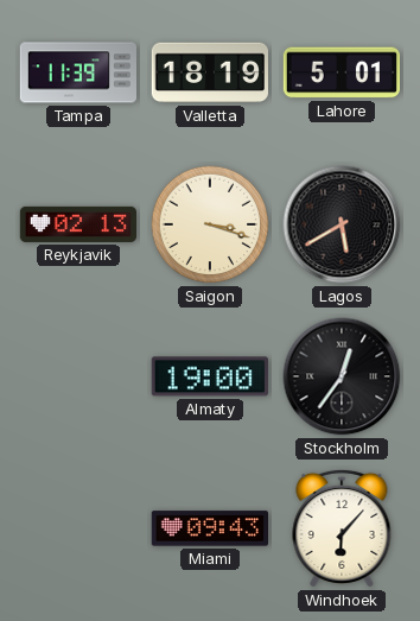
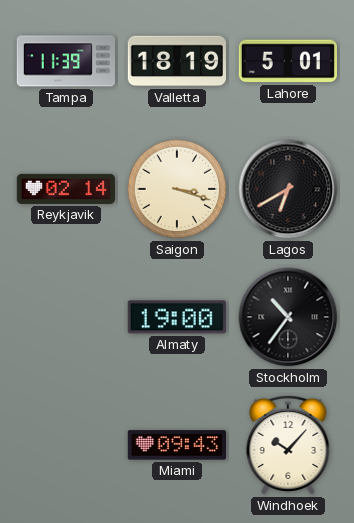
Reykjavik: 02:13 -> 02:14 (66, 189)
Lagos: 5:40 -> 6:40 (288, 189)
Stockholm: 12:36 -> 10:36 (288, 317)
Windhoek: 6:07 -> 10:07 (288, 445)
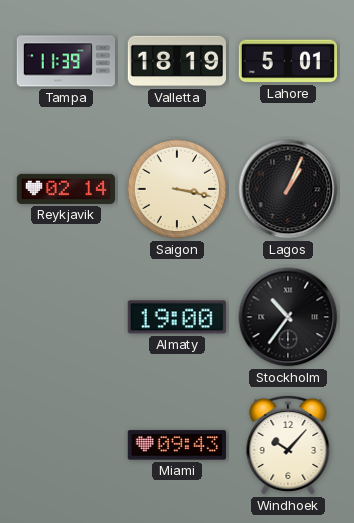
Saigon: 3:18 -> 3:17 (177, 189)
Lagos: 6:40 -> 1:04 (288, 189)
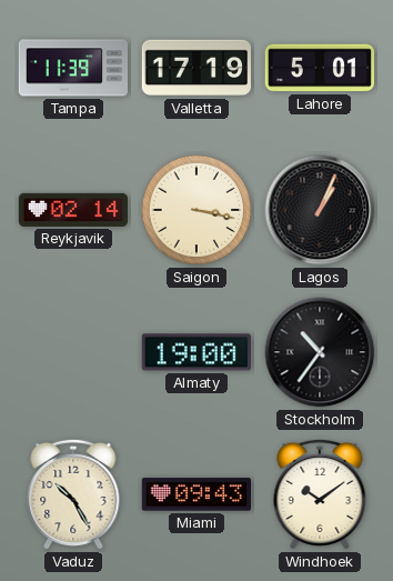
Valletta: 18:19 -> 17:19 (195, 68)
Vaduz: none -> 10:25 (73, 494)
Windhoek: 10:07 -> 10:09 (320, 494)
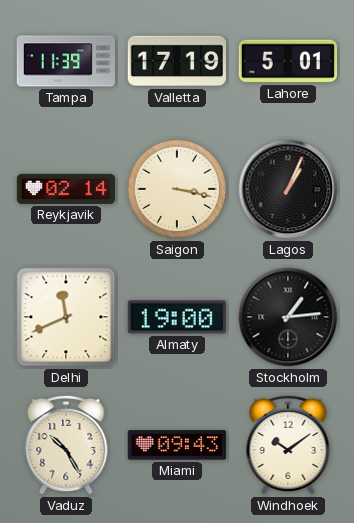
Delhi: none -> 11:41 (66, 317)
Stockholm: 10:36 -> 1:14 (288, 317)
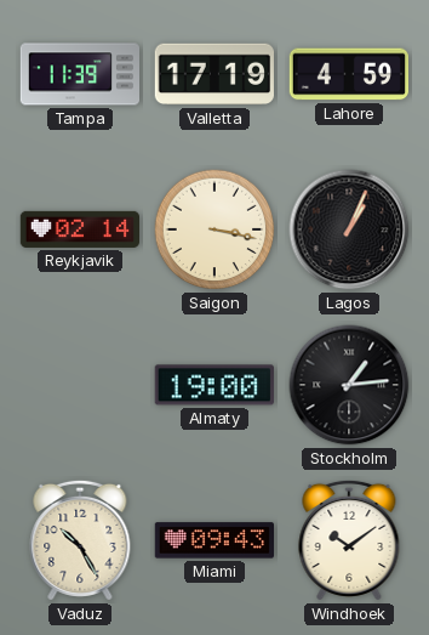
Lahore: 5:01 -> 4:59 (348, 74)
Delhi: 11:41 -> none (66, 317)
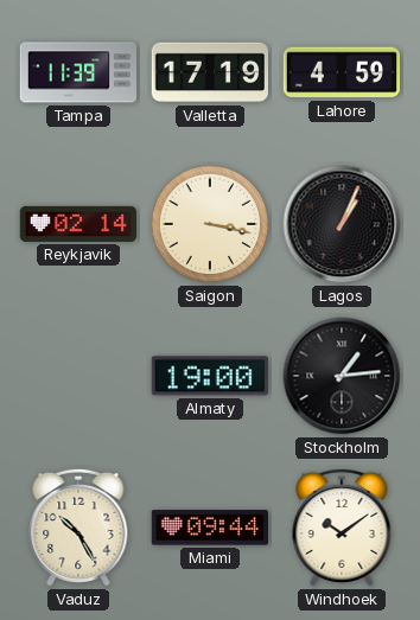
Miami: 09:43 -> 09:44 (209, 528)
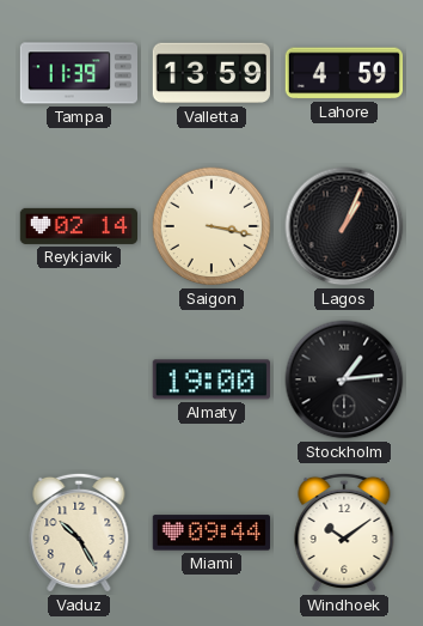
Valletta: 17:19 -> 13:59 (210, 73)
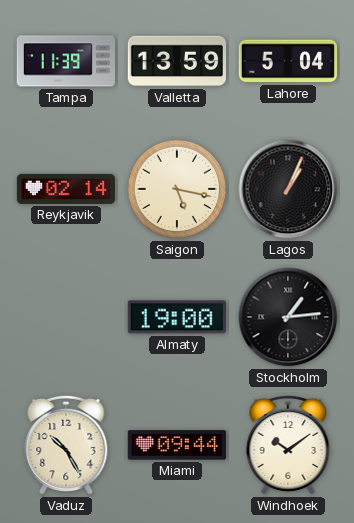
Lahore: 4:59 -> 5:04 (287, 61)
Saigon: 3:17 -> 5:17 (177, 189)
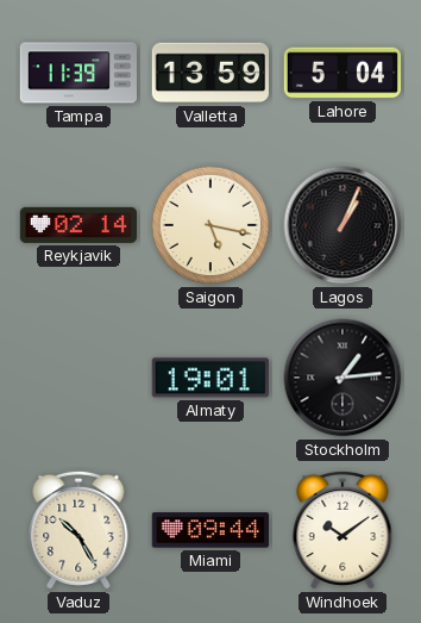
Almaty: 19:00 -> 19:01 (211, 378)
